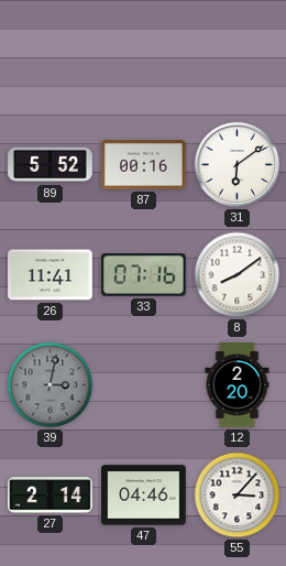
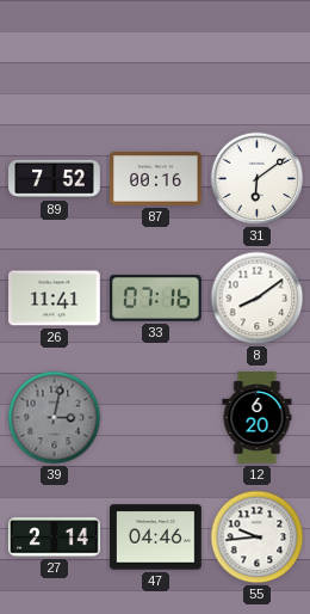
89: 5:52 -> 7:52 (55, 179)
12: 2:20 -> 6:20 (258, 418)
55: 3:07 -> 9:44 (258, 538)
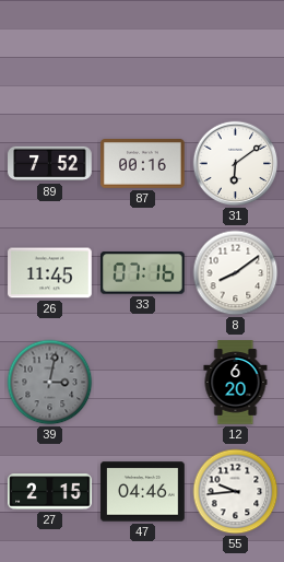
26: 11:41 -> 11:45 (50, 273)
27: 2:14 -> 2:15 (50, 492)
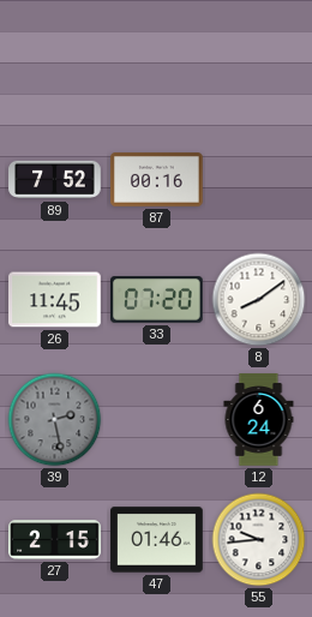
31: 6:09 -> none (236, 164)
33: 07:16 -> 07:20 (157, 300)
39: 3:02 -> 2:28 (55, 420)
12: 6:20 -> 6:24 (259, 420)
47: 04:46 -> 01:46 (157, 540)
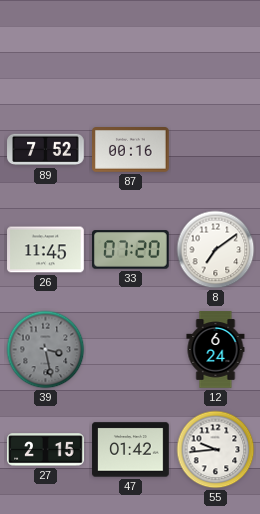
8: 8:09 -> 7:09 (216, 250)
39: 2:28 -> 3:28 (46, 350)
47: 01:46 -> 01:42 (131, 450)
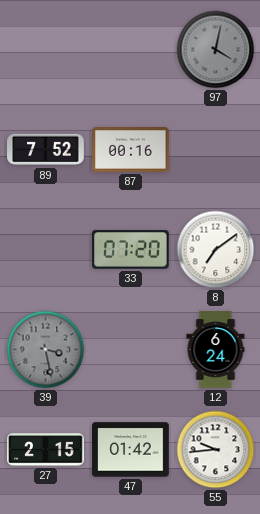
97: none -> 4:02 (216, 50)
26: 11:45 -> none (46, 250)
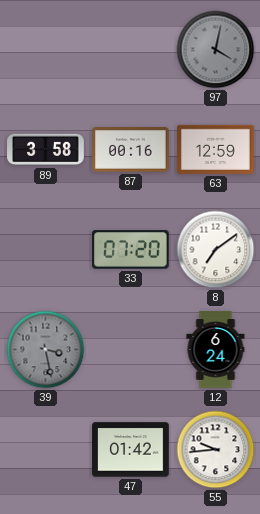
89: 7:52 -> 3:58 (46, 150)
63: none -> 12:59 (216, 149)
27: 2:15 -> none (46, 450)
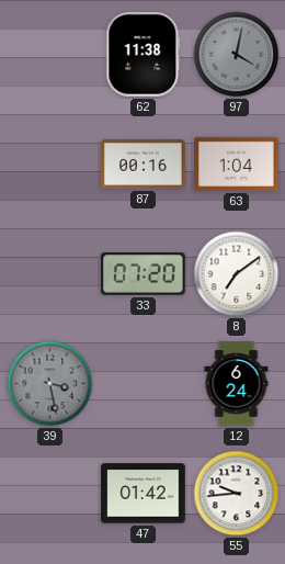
62: none -> 11:38 (144, 55)
89: 3:58 -> none (46, 150)
63: 12:59 -> 1:04 (237, 163)
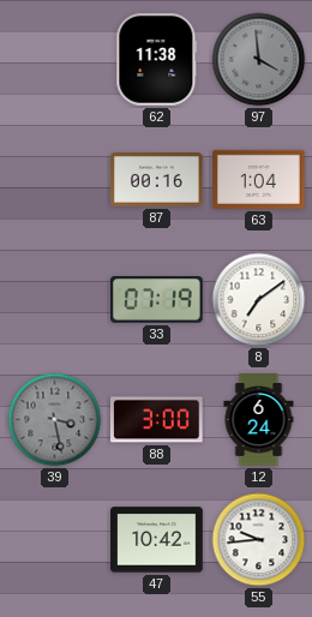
97: 4:02 -> 3:59 (259, 60)
33: 07:20 -> 07:19 (157, 300)
88: none -> 3:00 (157, 420)
47: 01:42 -> 10:42 (157, 540)
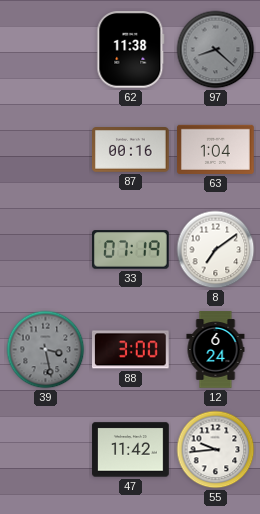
97: 3:59 -> 8:22 (216, 50)
47: 10:42 -> 11:42 (131, 450)
